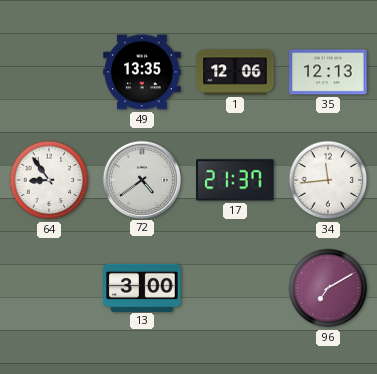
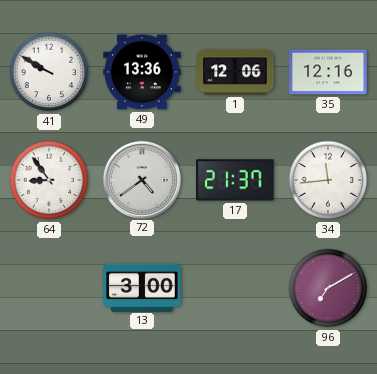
41: none -> 9:50 (49, 72)
49: 13:35 -> 13:36 (142, 72)
35: 12:13 -> 12:16 (328, 72)
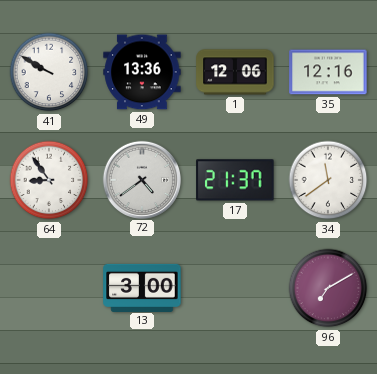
34: 11:44 -> 11:39 (328, 180)
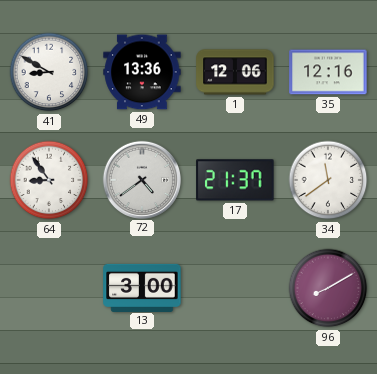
41: 9:50 -> 8:50 (49, 72)
96: 7:10 -> 8:10 (328, 288)
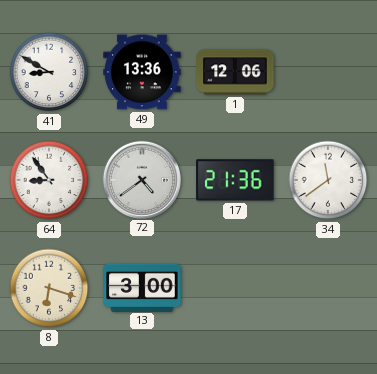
35: 12:16 -> none (328, 72)
17: 21:37 -> 21:36 (235, 180)
8: none -> 6:18 (49, 288)
96: 8:10 -> none (328, 288)
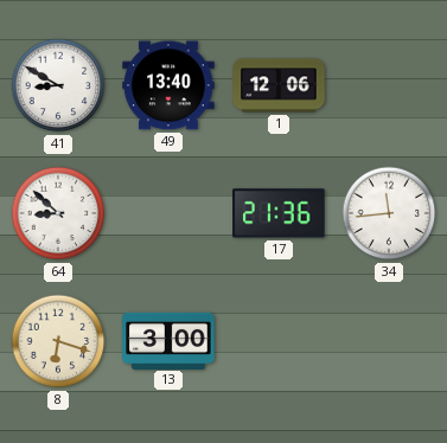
49: 13:36 -> 13:40 (168, 85)
64: 8:54 -> 8:52 (58, 213)
72: 4:39 -> none (141, 179)
34: 11:39 -> 11:44 (389, 213)
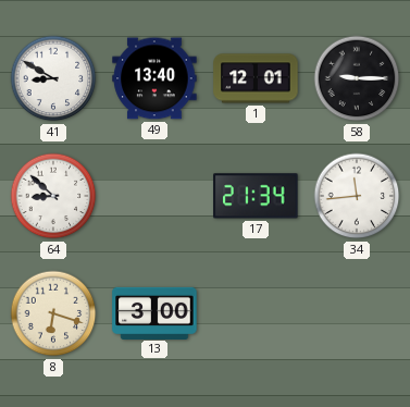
1: 12:06 -> 12:01 (256, 78)
58: none -> 9:15 (357, 78)
17: 21:36 -> 21:34 (256, 196)
